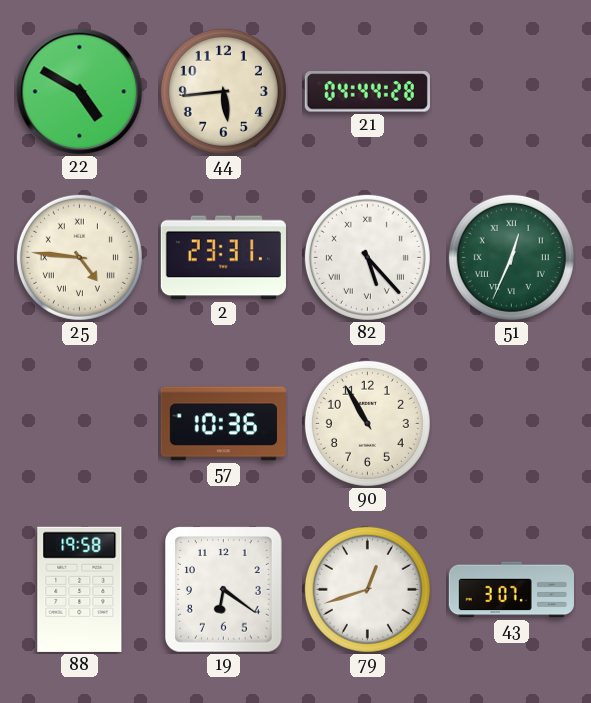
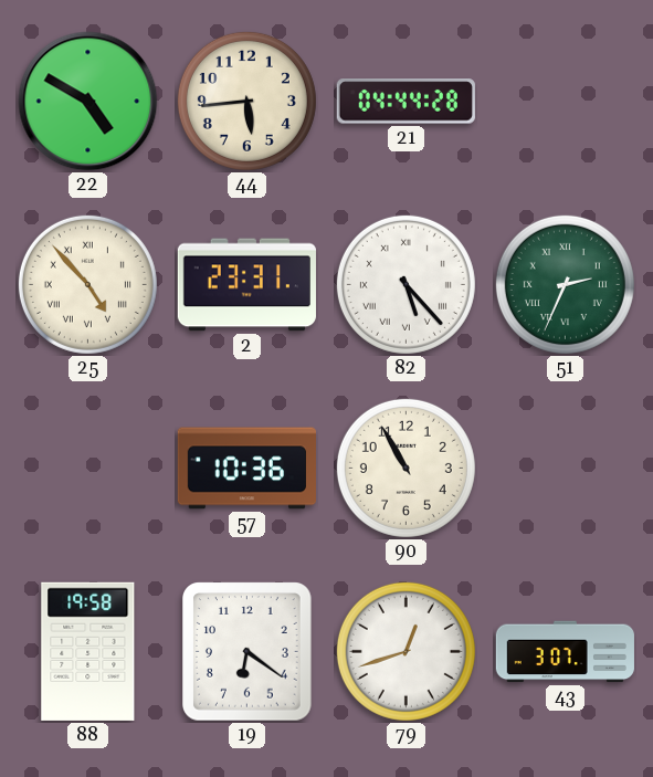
25: 4:46 -> 4:53 (87, 284)
51: 12:34 -> 2:34 (565, 284)
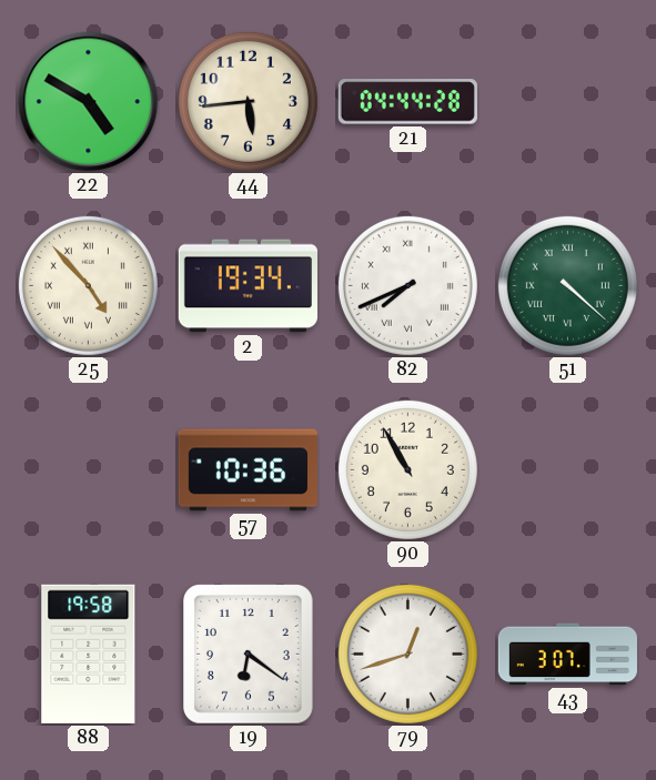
2: 23:31 -> 19:34 (248, 286)
82: 5:23 -> 7:41 (407, 285)
51: 2:34 -> 4:22 (567, 285)
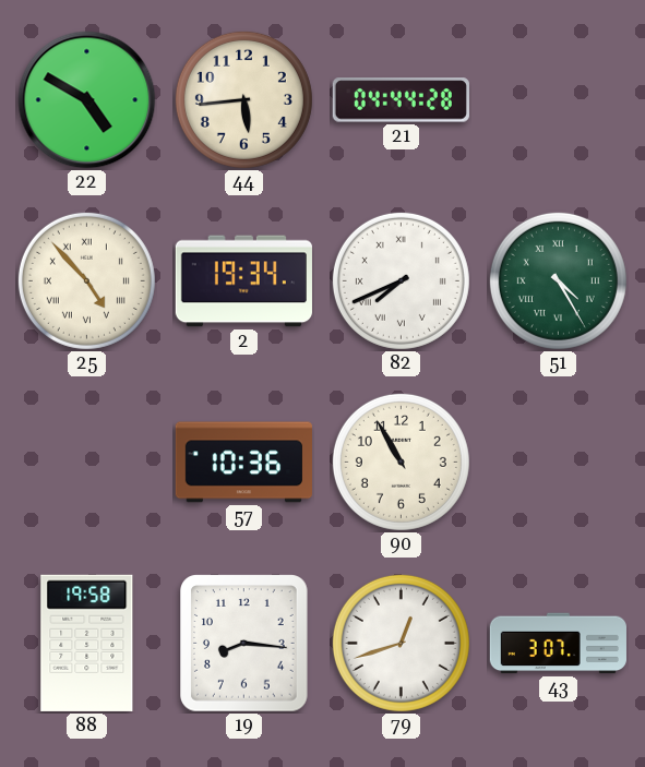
51: 4:22 -> 4:25 (558, 280)
19: 6:21 -> 8:16 (244, 644)
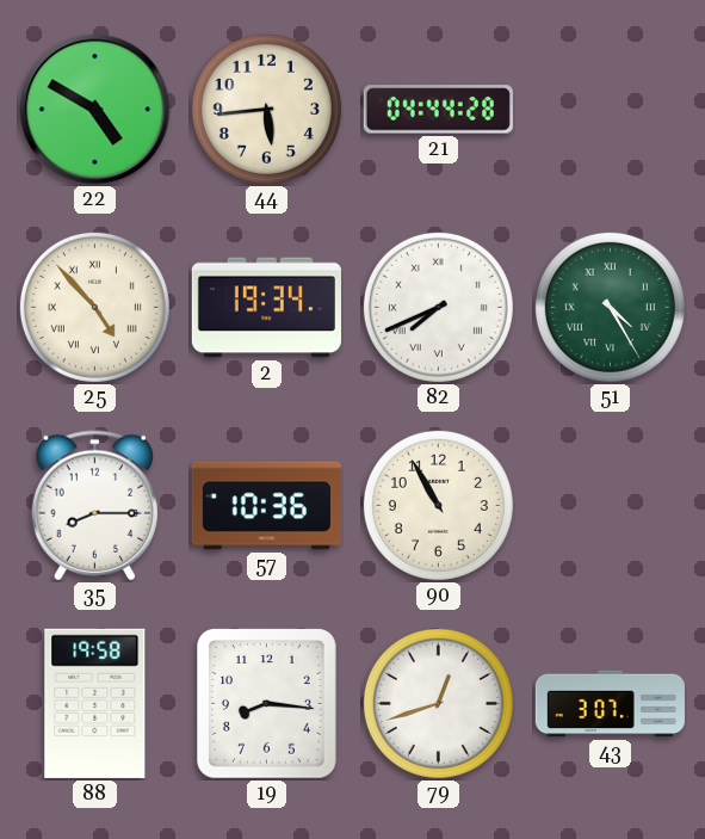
35: none -> 8:15 (94, 506)
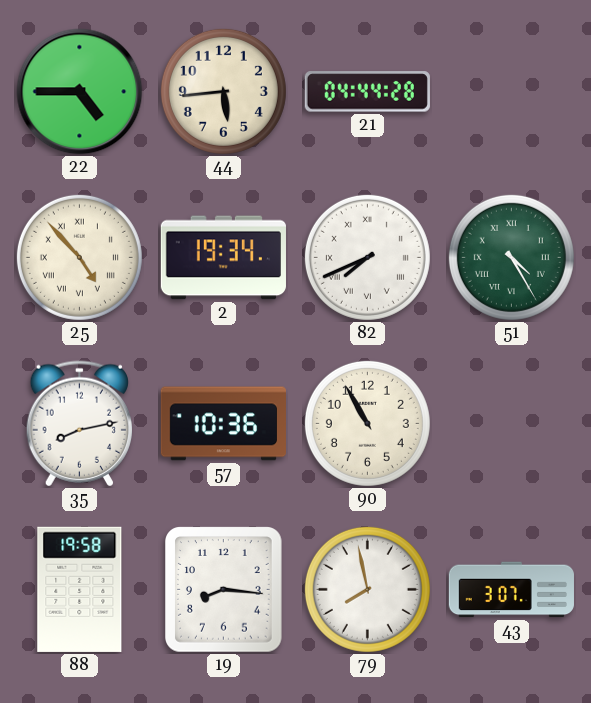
22: 4:50 -> 4:45 (80, 92)
35: 8:15 -> 8:13 (79, 424)
79: 12:42 -> 7:58 (367, 589)
